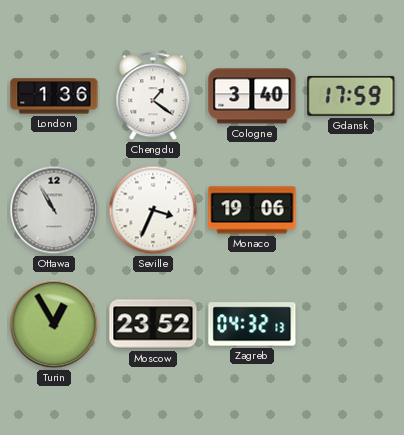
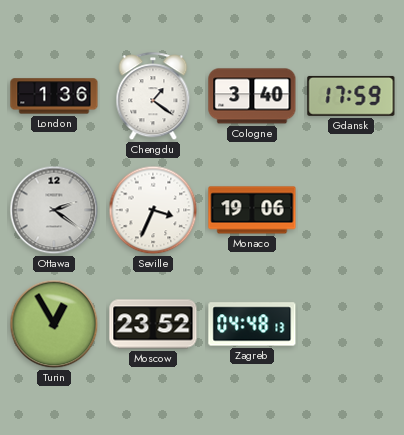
Ottawa: 10:55 -> 2:21 (54, 210)
Zagreb: 04:32 -> 04:48 (252, 324)
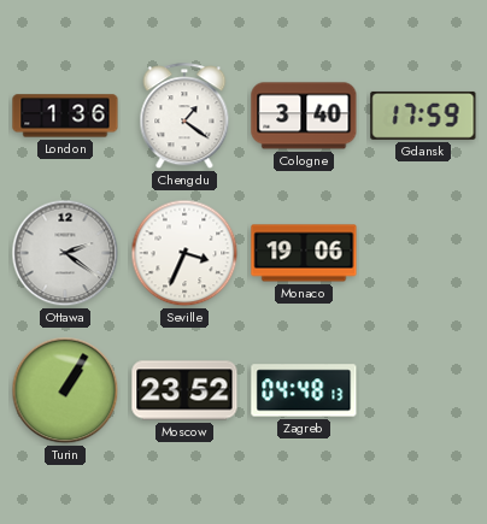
Turin: 12:55 -> 1:05 (65, 390)
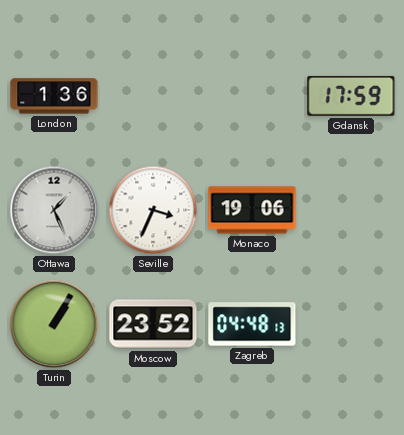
Chengdu: 1:21 -> none (184, 117)
Cologne: 3:40 -> none (304, 116)
Ottawa: 2:21 -> 1:26 (54, 210)
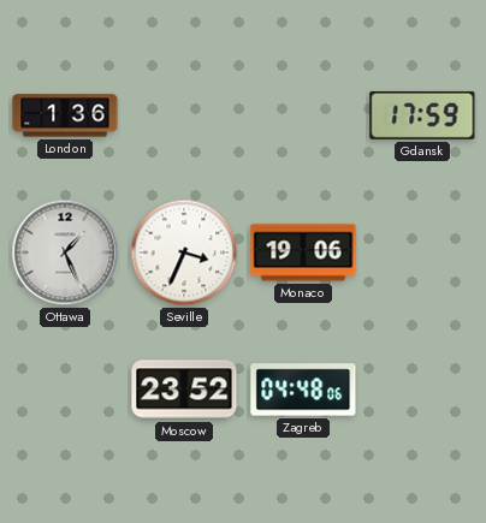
Turin: 1:05 -> none (54, 324)
Zagreb: 04:48:13 -> 04:48:06 (303, 390)
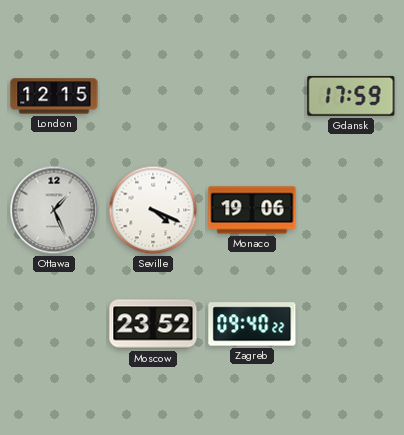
London: 1:36 -> 12:15 (54, 96)
Seville: 3:34 -> 4:19 (153, 210)
Zagreb: 04:48 -> 09:40 (252, 324)
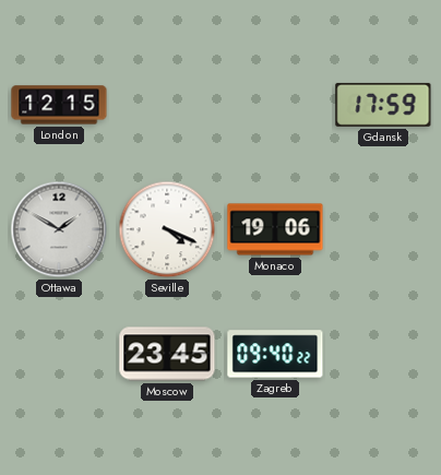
Ottawa: 1:26 -> 1:50 (59, 229)
Moscow: 23:52 -> 23:45 (167, 354)
